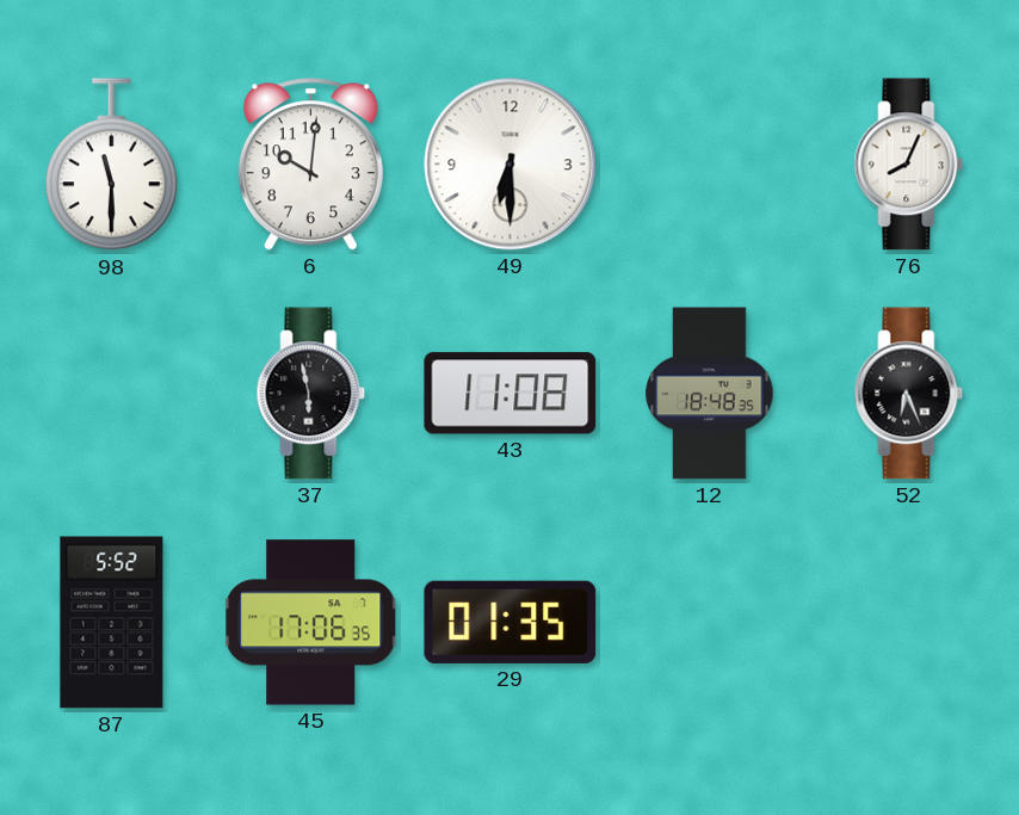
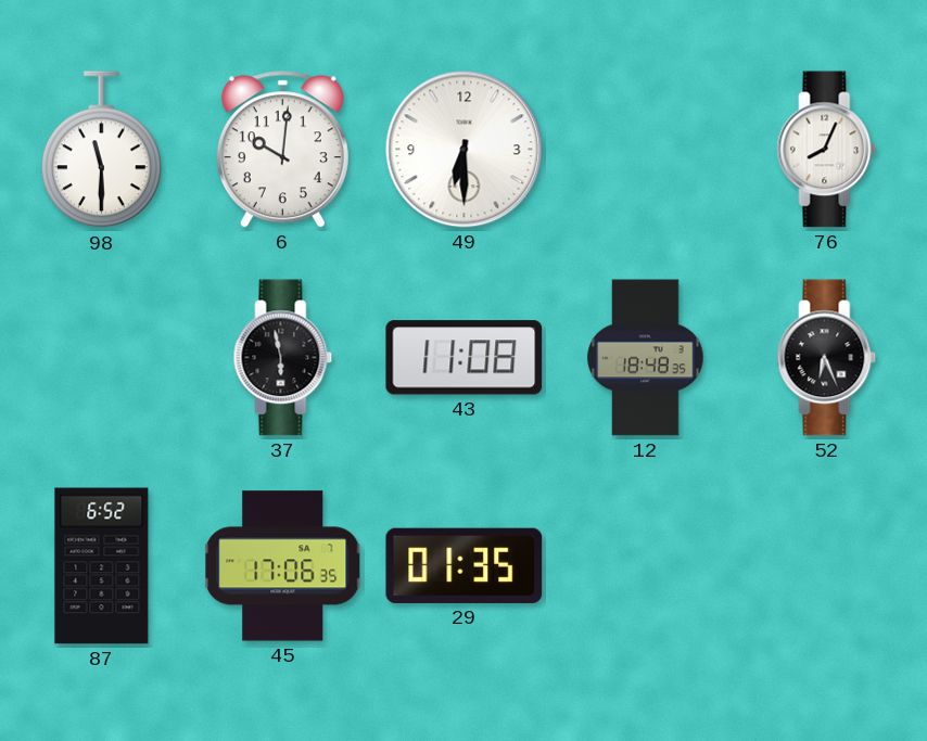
87: 5:52 -> 6:52 (102, 566)
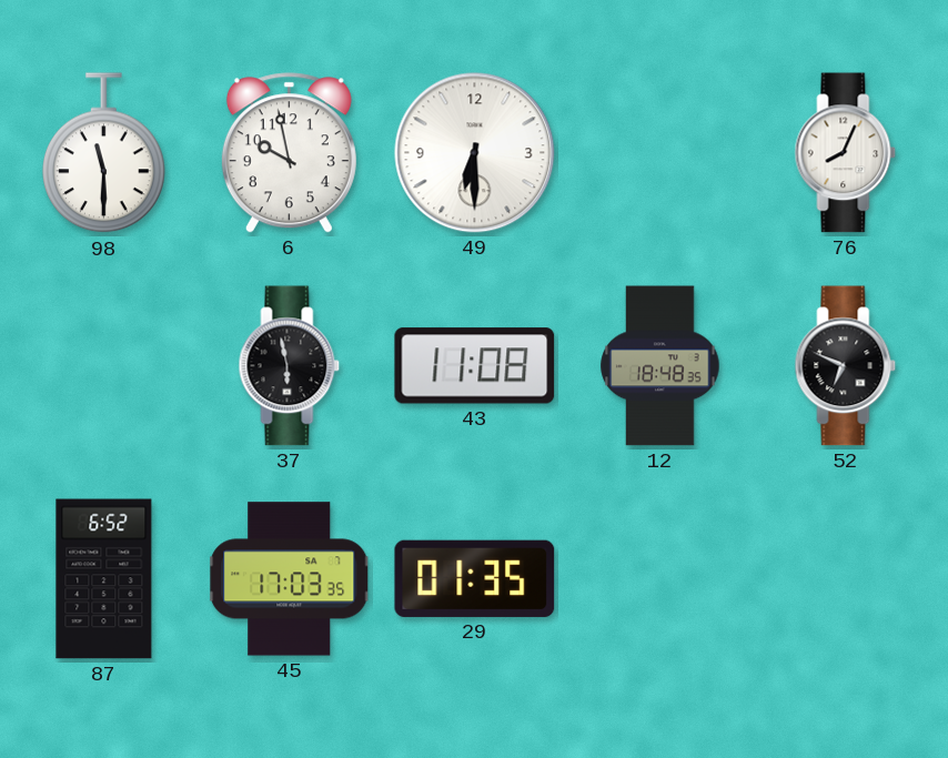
6: 10:01 -> 9:58 (289, 153)
52: 6:26 -> 6:49 (846, 366)
45: 17:06 -> 17:03 (290, 579)
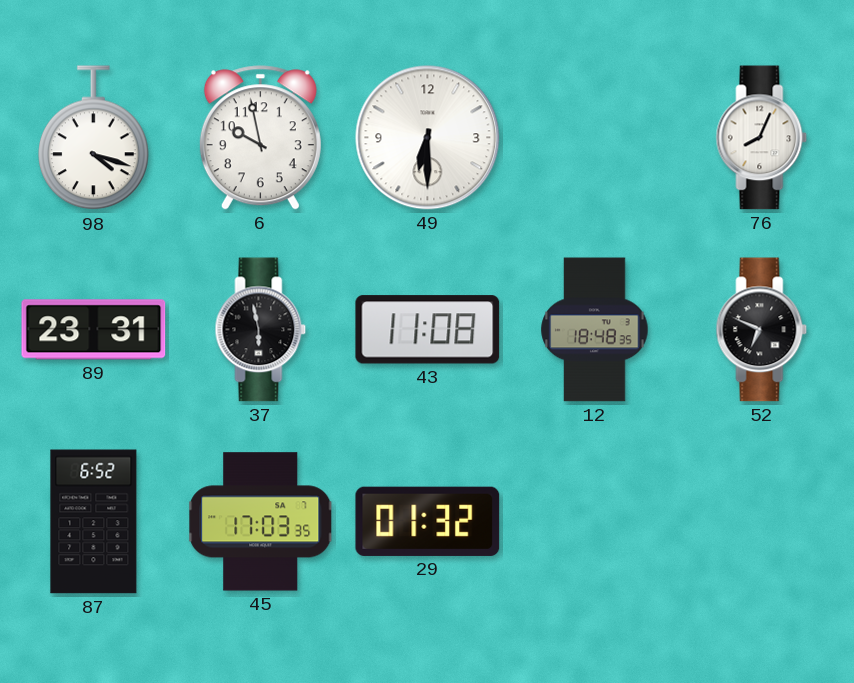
98: 11:30 -> 4:18 (94, 138)
89: none -> 23:31 (94, 330)
29: 01:35 -> 01:32 (428, 521)
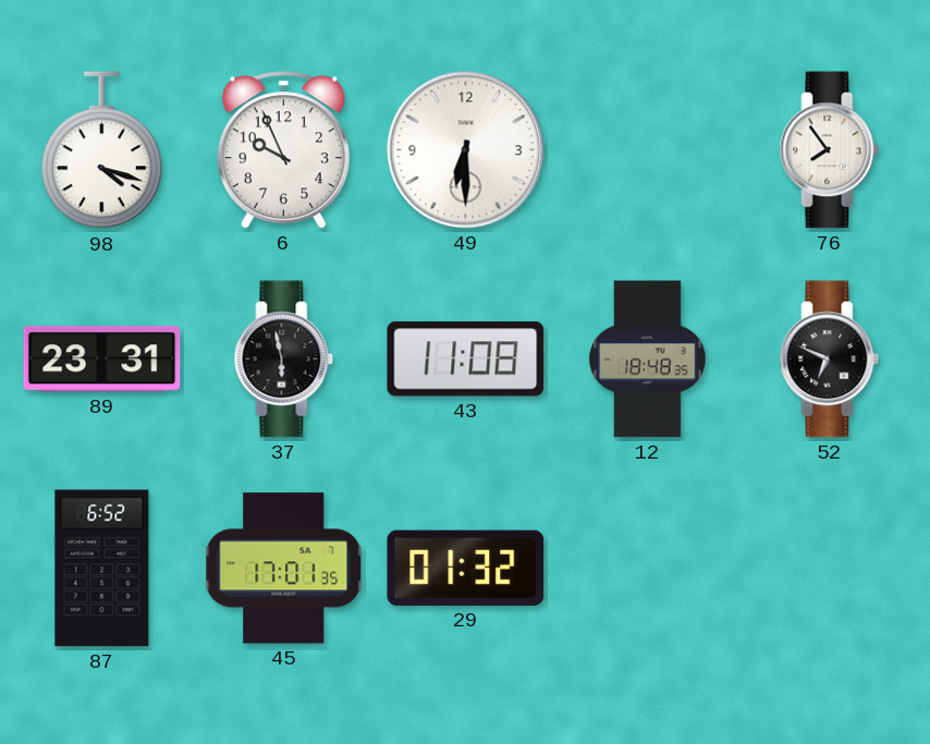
6: 9:58 -> 9:56 (283, 150)
76: 8:04 -> 7:54 (830, 150)
45: 17:03 -> 17:01 (284, 569)
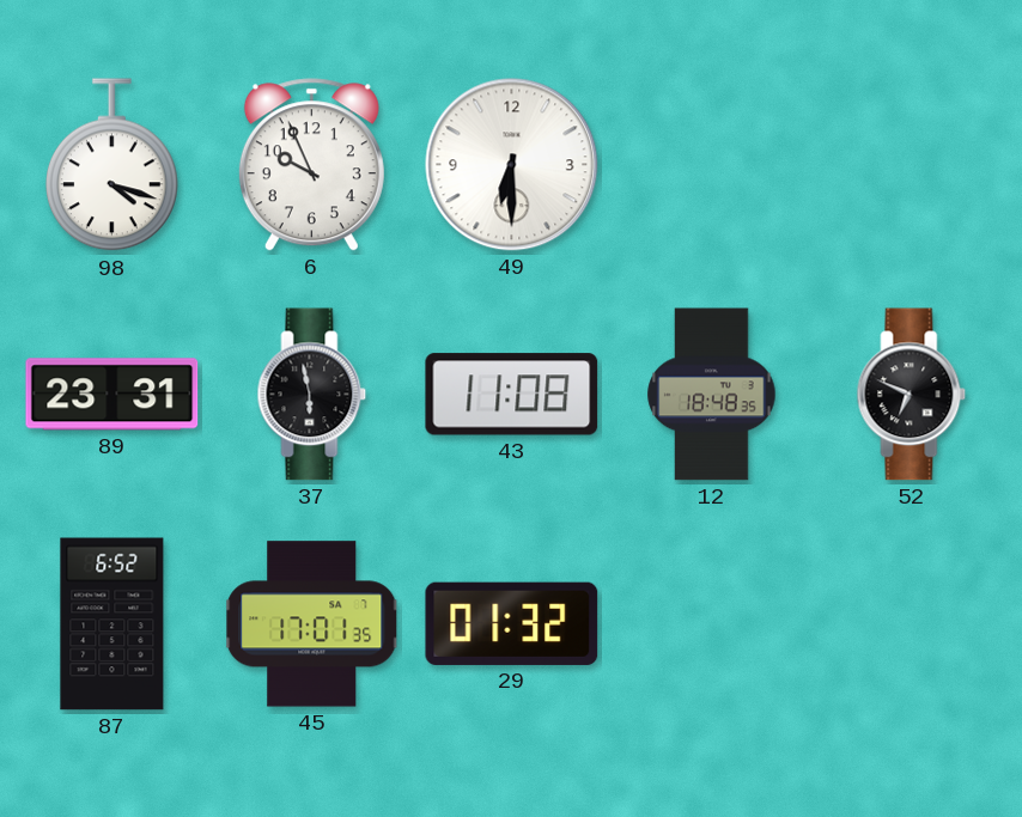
76: 7:54 -> none (830, 150)
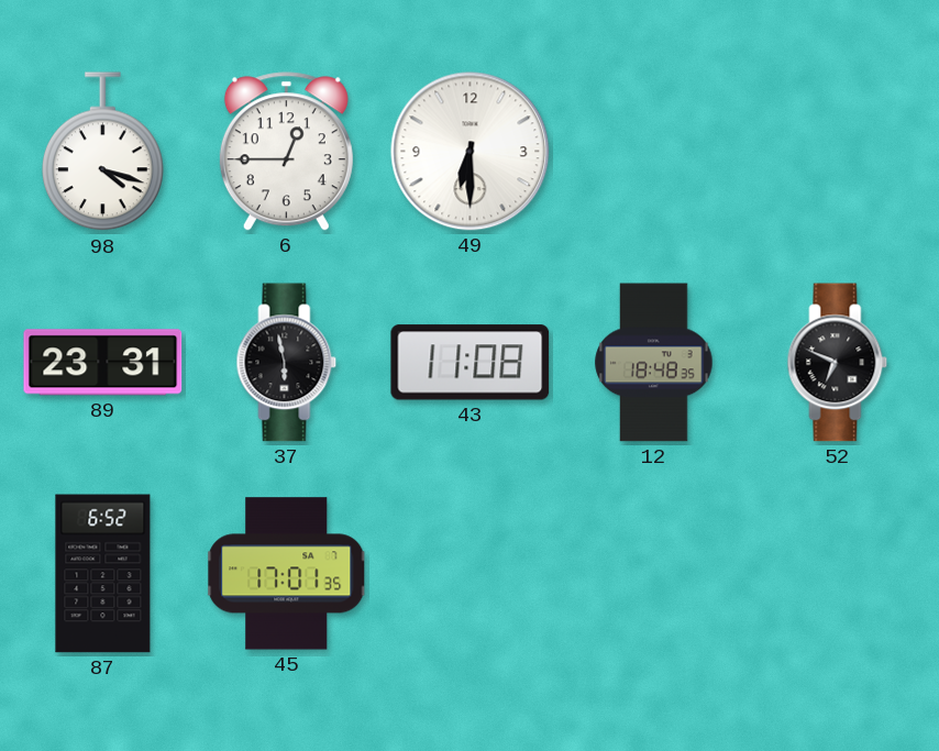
6: 9:56 -> 12:45 (286, 152)
29: 01:32 -> none (512, 623)
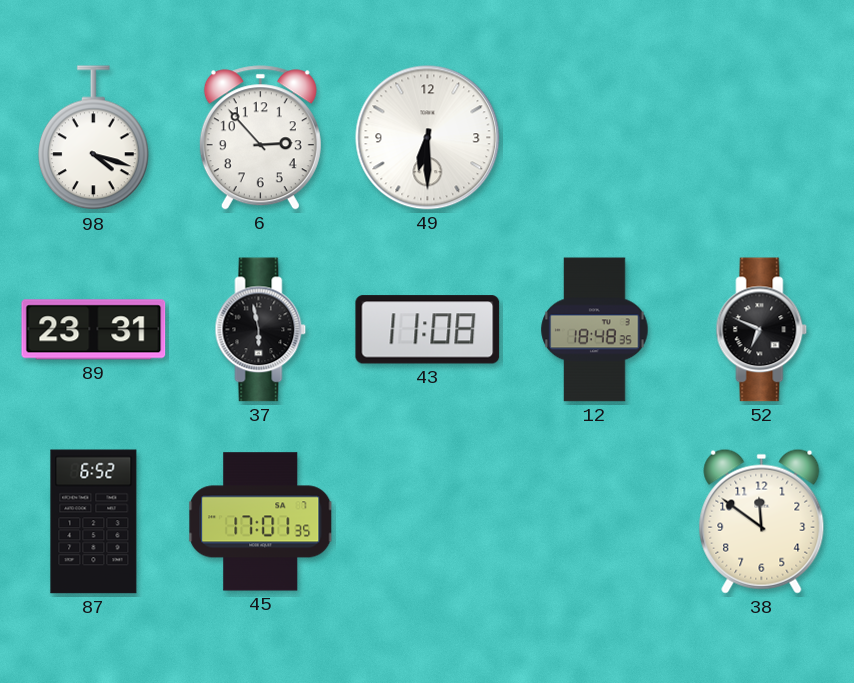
6: 12:45 -> 2:53 (260, 138)
38: none -> 11:51 (762, 521)
